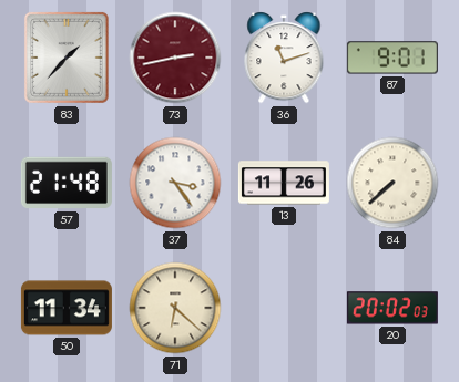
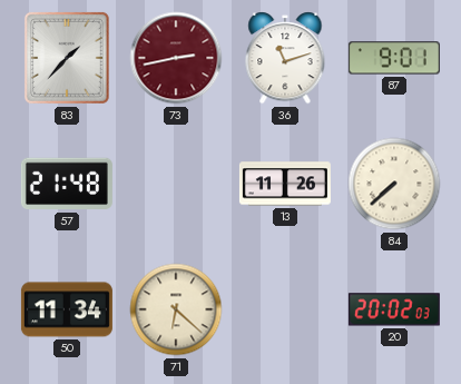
37: 3:24 -> none (175, 183)
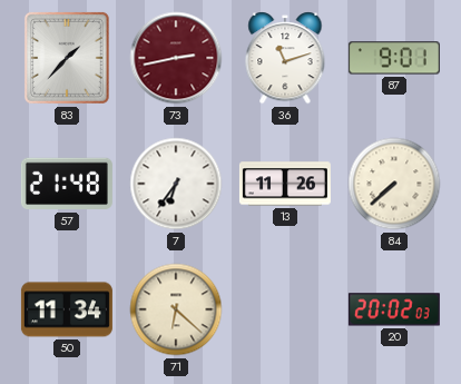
7: none -> 6:36 (176, 184)
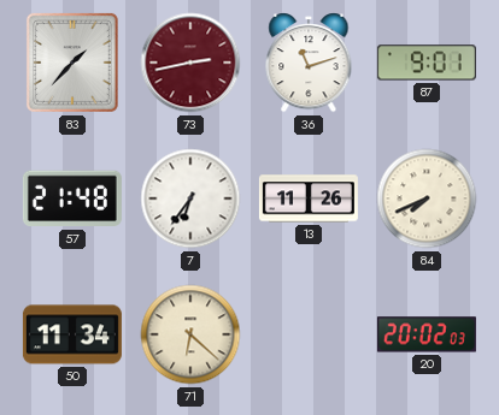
84: 7:38 -> 7:41 (427, 198)
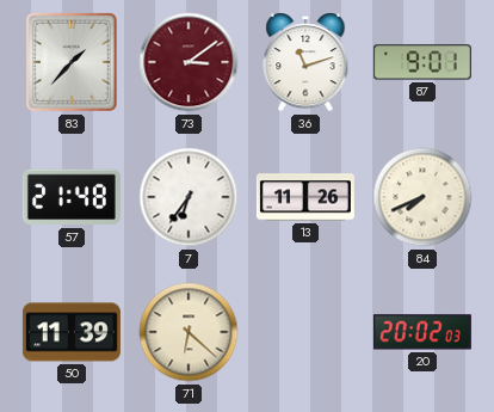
73: 2:43 -> 3:09 (189, 62)
50: 11:34 -> 11:39 (72, 332)
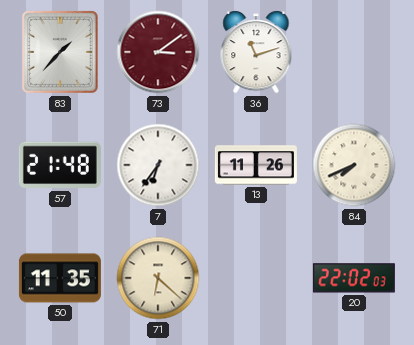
87: 9:01 -> none (422, 62)
50: 11:39 -> 11:35 (60, 278)
20: 20:02 -> 22:02 (354, 278)
